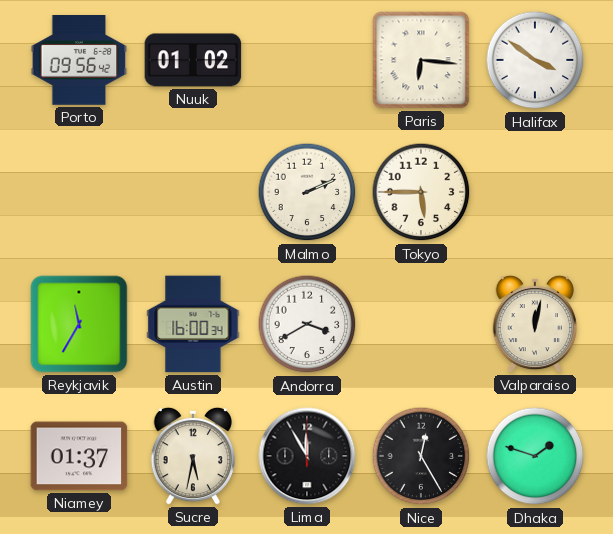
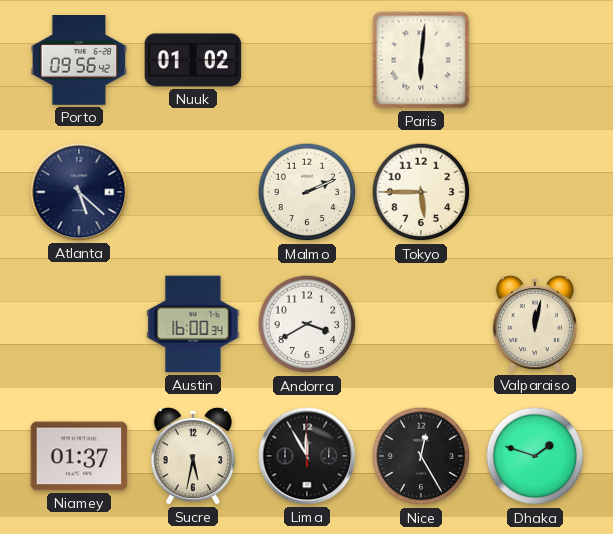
Paris: 6:16 -> 6:01 (421, 60)
Halifax: 3:51 -> none (535, 60)
Atlanta: none -> 5:22 (79, 192)
Reykjavik: 11:35 -> none (79, 324)
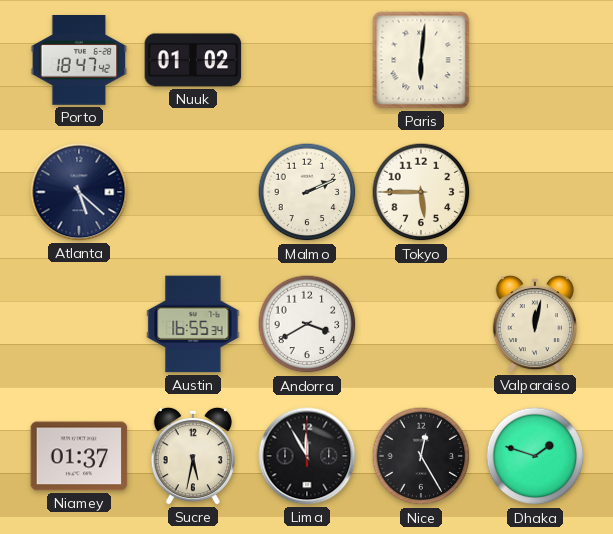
Porto: 09:56 -> 18:47 (79, 61)
Austin: 16:00 -> 16:55 (193, 324)
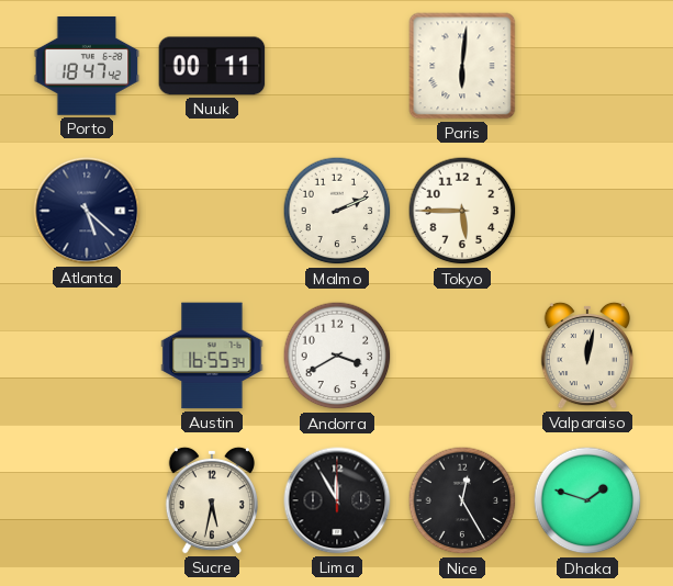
Nuuk: 01:02 -> 00:11 (212, 66)
Niamey: 01:37 -> none (79, 456)
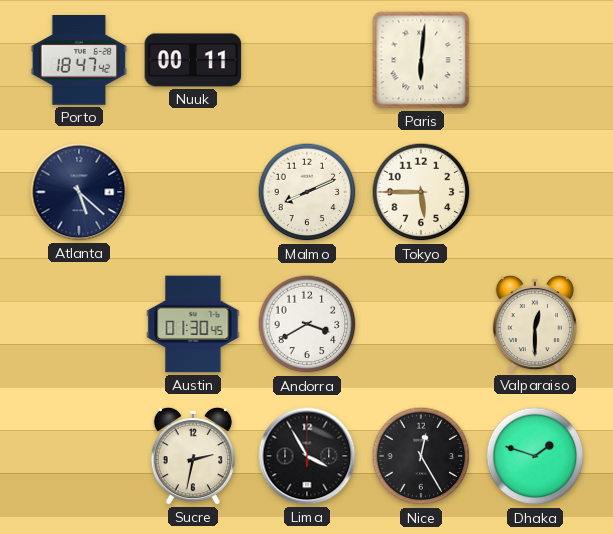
Malmo: 2:11 -> 8:11 (307, 192)
Austin: 16:55 -> 01:30 (193, 324)
Valparaiso: 12:02 -> 12:30 (535, 324)
Sucre: 5:32 -> 2:32 (193, 456)
Lima: 11:55 -> 3:55 (307, 456)
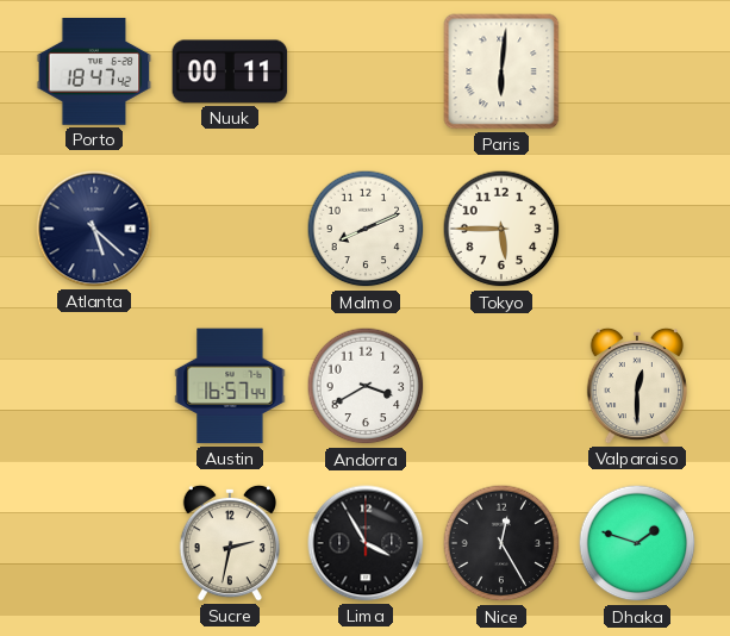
Austin: 01:30 -> 16:57 (230, 386)
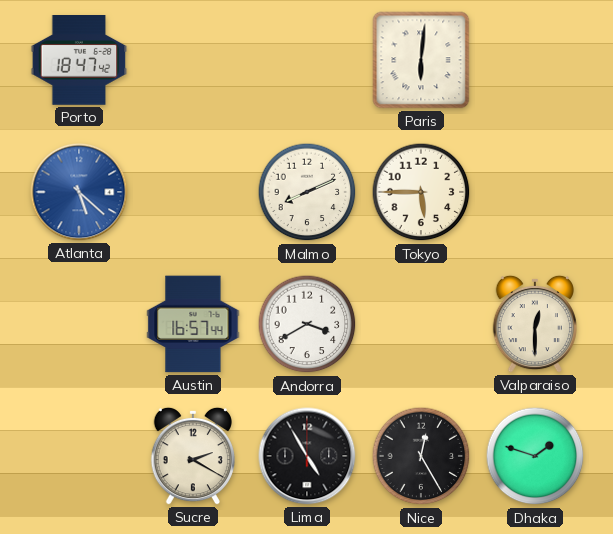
Nuuk: 00:11 -> none (230, 71)
Atlanta dial: navy -> blue (79, 192)
Sucre: 2:32 -> 2:20 (193, 456)
Lima: 3:55 -> 4:55 (307, 456)
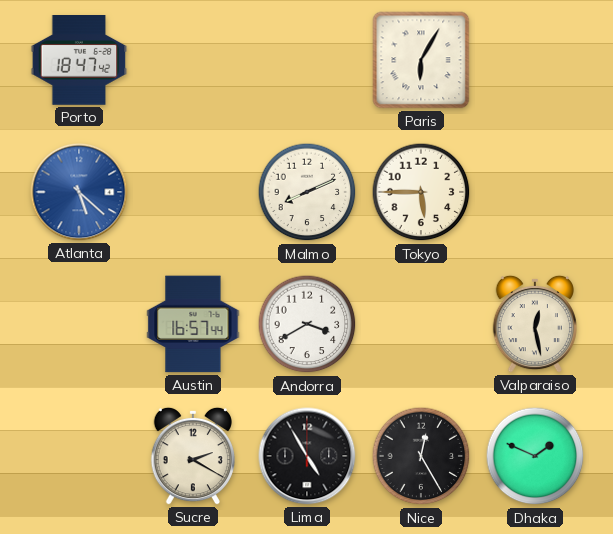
Paris: 6:01 -> 6:05 (421, 60)
Valparaiso: 12:30 -> 12:28 (535, 324)
Dhaka: 1:48 -> 1:49 (535, 456)
